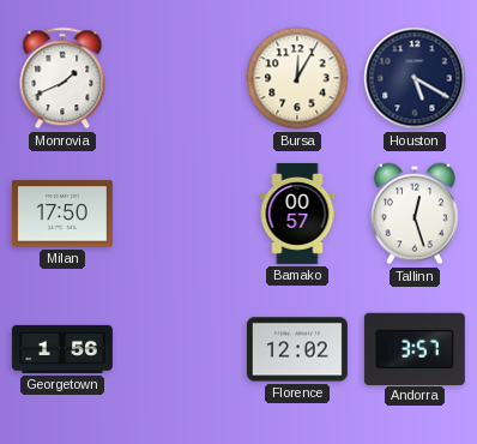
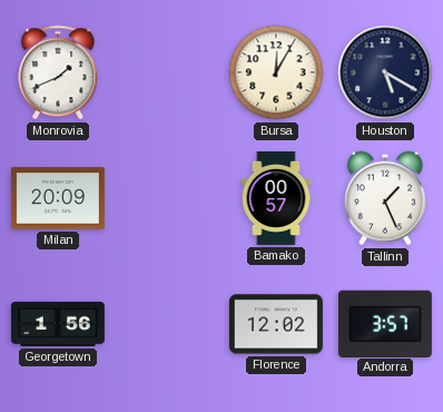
Milan: 17:50 -> 20:09 (58, 198)
Tallinn: 12:27 -> 1:26 (385, 198)
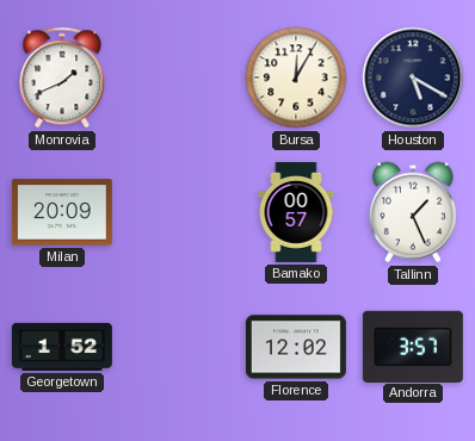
Georgetown: 1:56 -> 1:52 (62, 347)
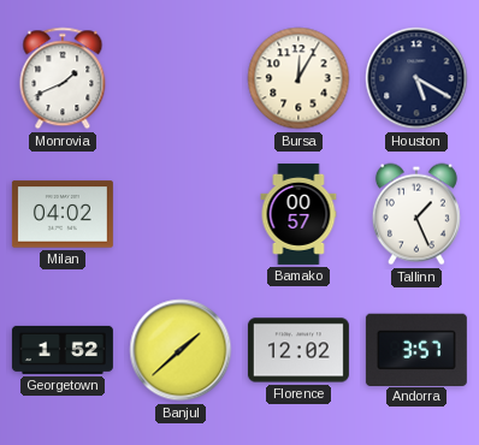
Milan: 20:09 -> 04:02 (63, 214)
Banjul: none -> 1:38 (181, 350)
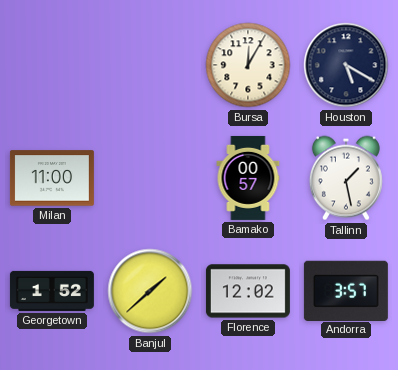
Monrovia: 1:41 -> none (63, 78)
Milan: 04:02 -> 11:00 (52, 178)
Tallinn: 1:26 -> 1:28 (346, 178)
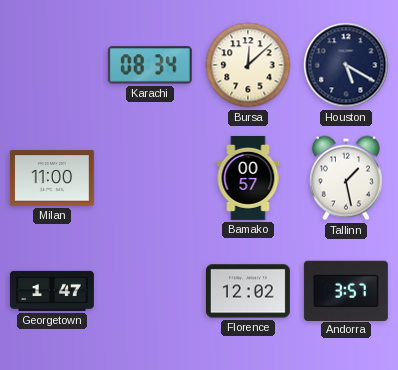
Karachi: none -> 08:34 (150, 65)
Bursa: 12:05 -> 12:08 (248, 65)
Georgetown: 1:52 -> 1:47 (52, 291)
Banjul: 1:38 -> none (150, 291)
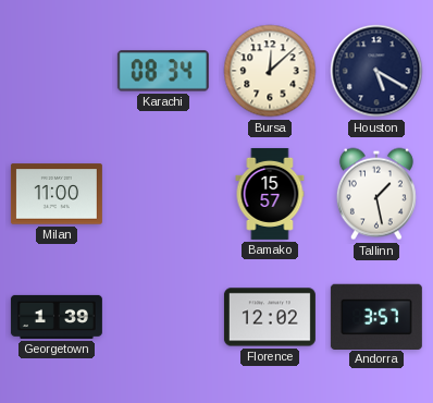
Bamako: 00:57 -> 15:57 (270, 194)
Georgetown: 1:47 -> 1:39 (57, 317)
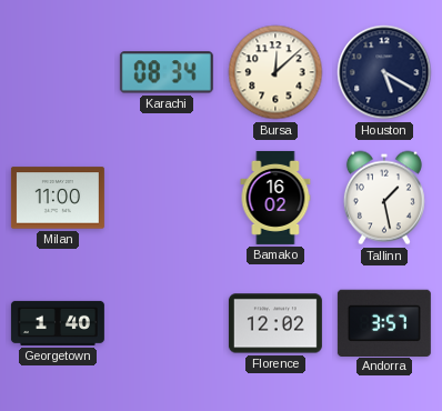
Bamako: 15:57 -> 16:02 (275, 198)
Georgetown: 1:39 -> 1:40 (58, 323)
